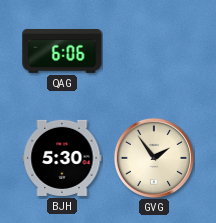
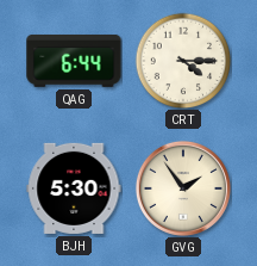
QAG: 6:06 -> 6:44 (74, 61)
CRT: none -> 4:15 (183, 61)
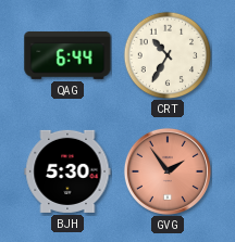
CRT: 4:15 -> 10:35 (168, 55)
GVG dial: cream -> salmon (168, 171)
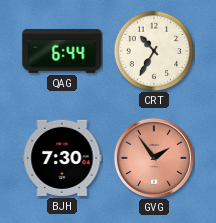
BJH: 5:30 -> 7:30 (62, 158)
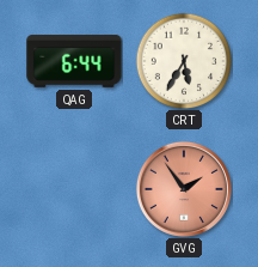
CRT: 10:35 -> 5:35 (184, 61)
BJH: 7:30 -> none (62, 158)
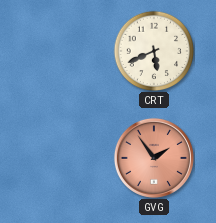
QAG: 6:44 -> none (74, 61)
CRT: 5:35 -> 5:41 (154, 51)
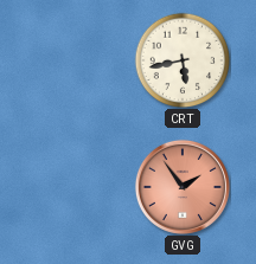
CRT: 5:41 -> 5:43 (183, 60)
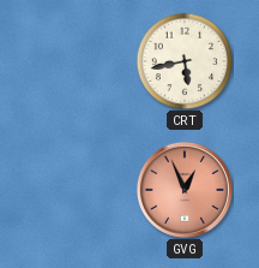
GVG: 1:54 -> 12:56 (185, 190)
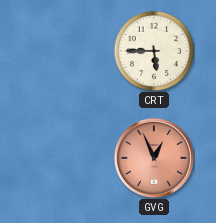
CRT: 5:43 -> 5:45 (154, 51)
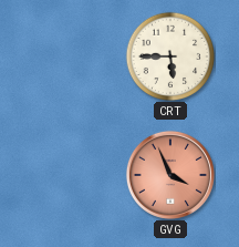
GVG: 12:56 -> 3:56 (170, 175)
